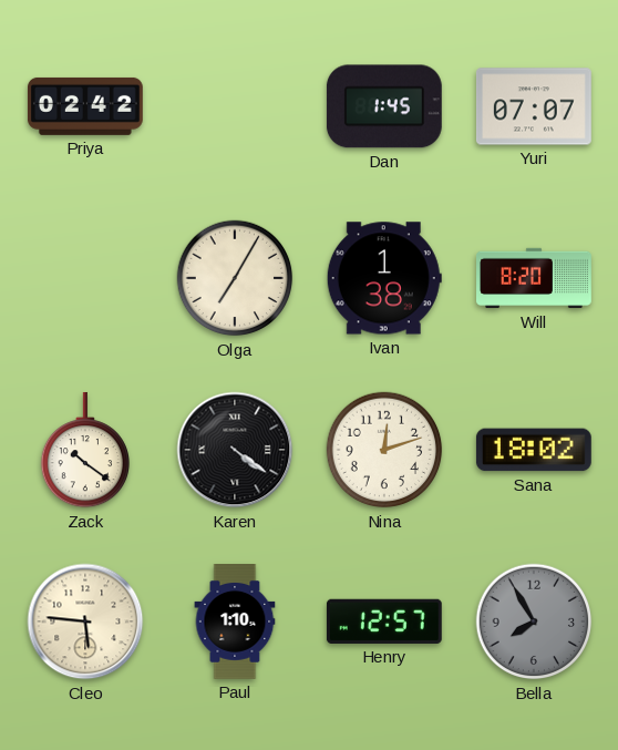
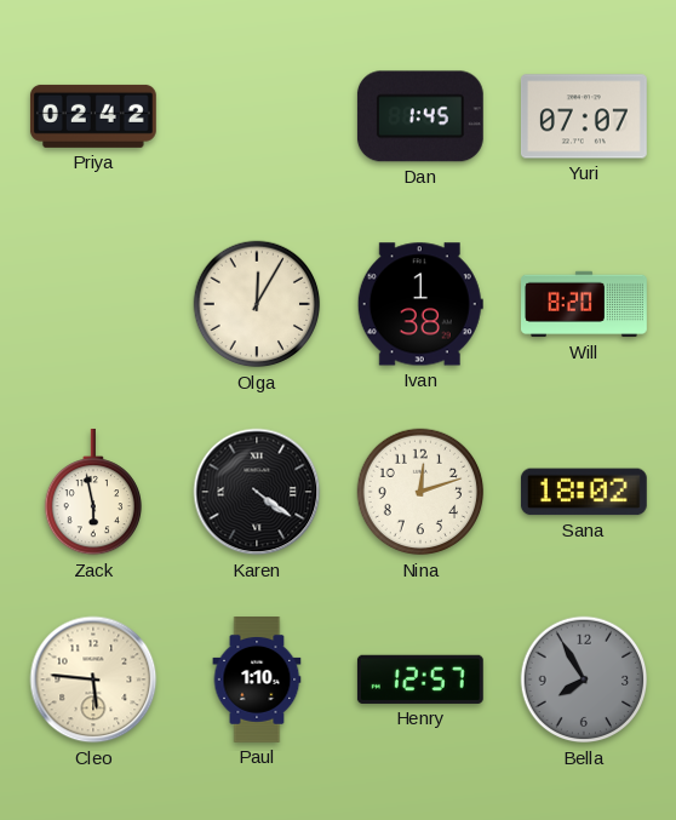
Olga: 7:05 -> 12:05 (257, 304)
Zack: 10:21 -> 5:58 (92, 492)
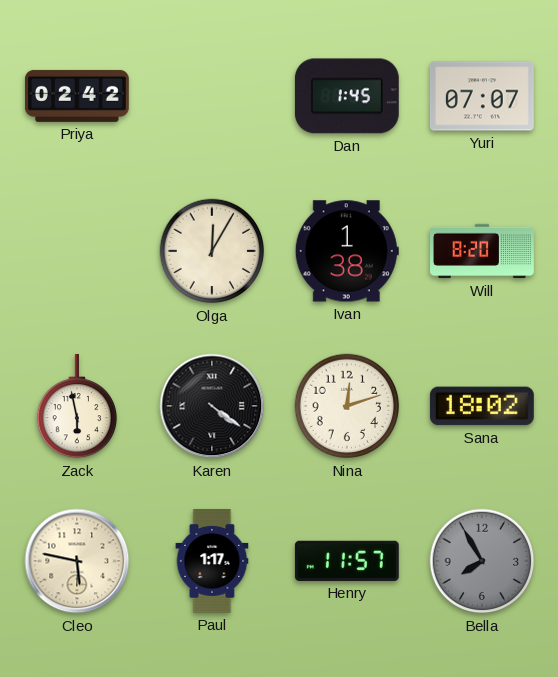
Cleo: 5:46 -> 5:47 (77, 561)
Paul: 1:10 -> 1:17 (212, 562)
Henry: 12:57 -> 11:57 (347, 561)
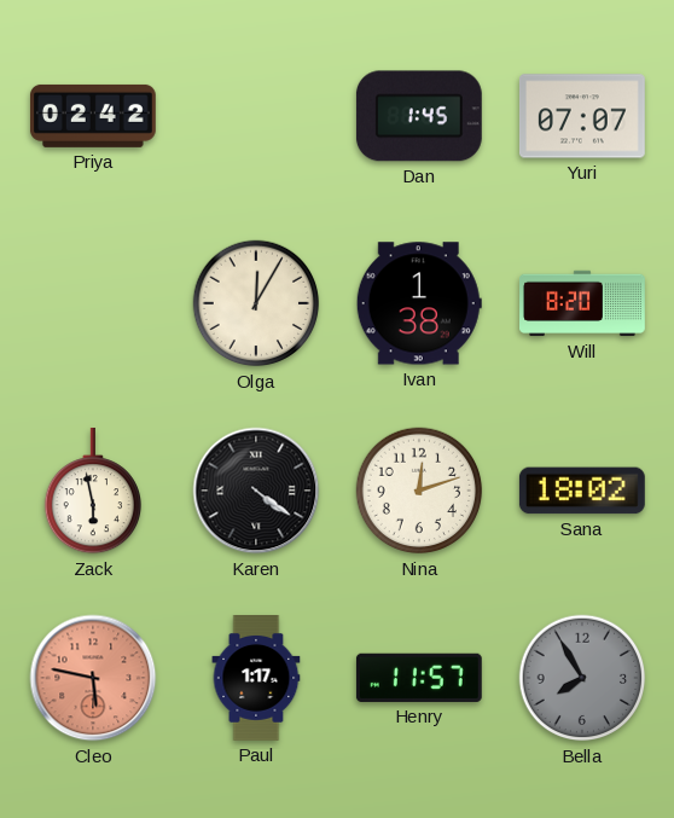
Cleo dial: cream -> salmon (93, 678)
